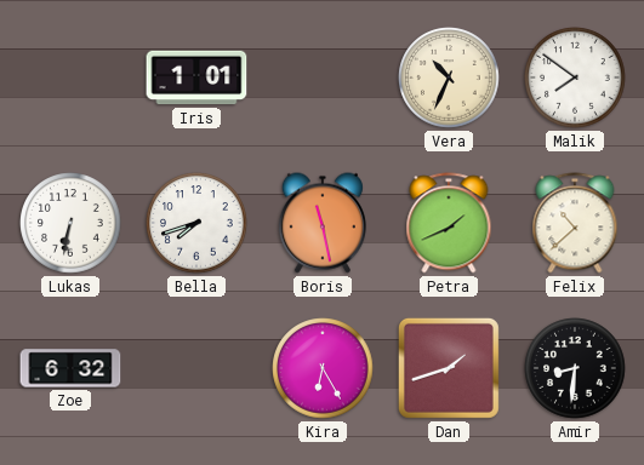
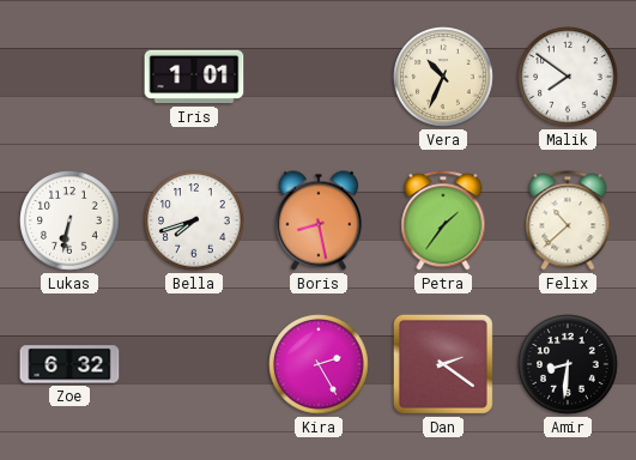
Boris: 11:28 -> 8:28 (319, 220)
Petra: 1:41 -> 1:36 (443, 220)
Kira: 6:25 -> 2:25 (319, 364)
Dan: 1:42 -> 2:21 (443, 364)
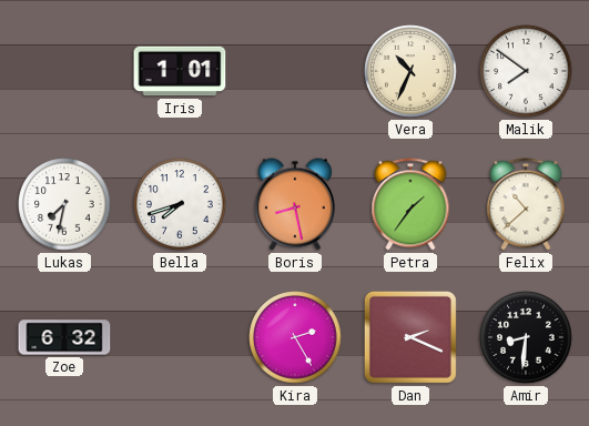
Lukas: 6:32 -> 7:32 (64, 204)
Dan: 2:21 -> 2:19 (410, 337)
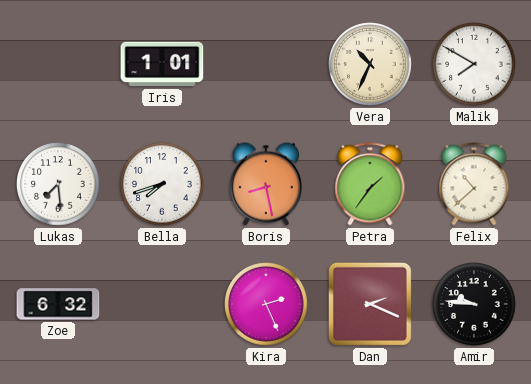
Malik: 7:51 -> 7:50 (474, 64)
Lukas: 7:32 -> 7:29 (58, 184)
Kira: 2:25 -> 2:26 (266, 304)
Amir: 8:31 -> 9:46 (474, 304)
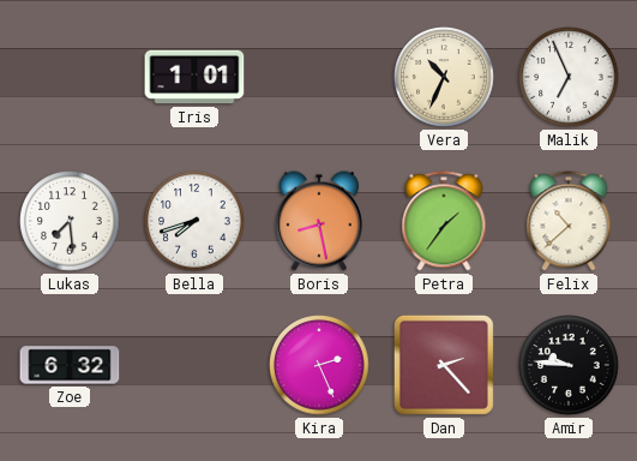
Malik: 7:50 -> 6:56 (569, 77)
Dan: 2:19 -> 2:23 (444, 365)
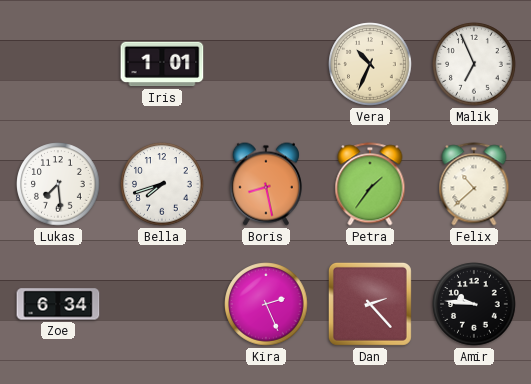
Zoe: 6:32 -> 6:34 (58, 304)
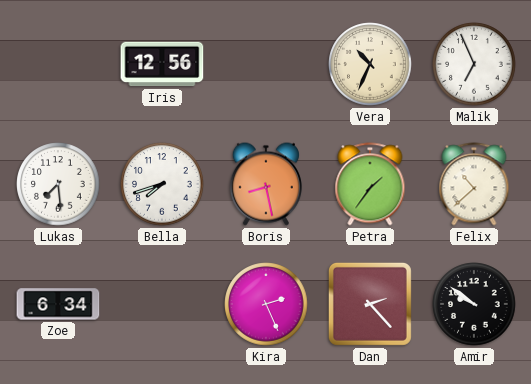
Iris: 1:01 -> 12:56 (162, 64)
Amir: 9:46 -> 9:51 (474, 304)
